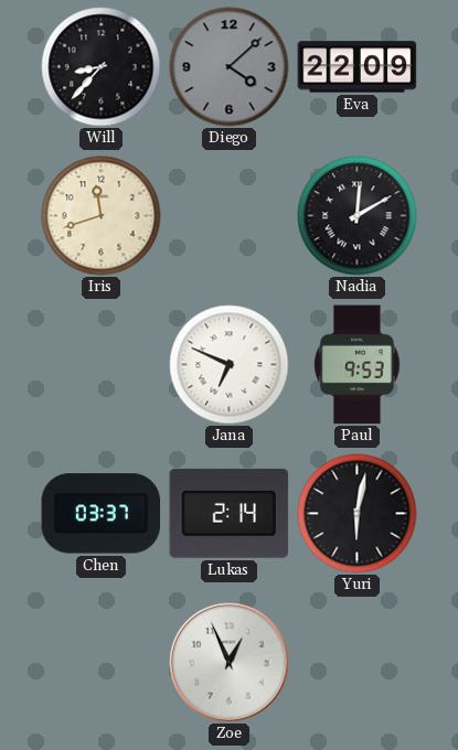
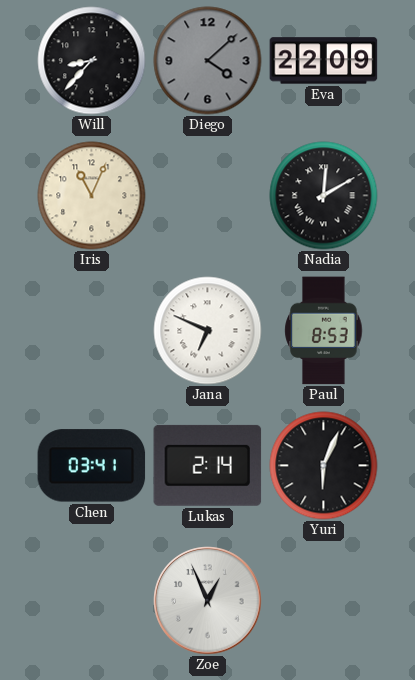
Iris: 11:42 -> 11:04 (92, 196)
Paul: 9:53 -> 8:53 (324, 331)
Chen: 03:37 -> 03:41 (92, 466)
Yuri: 6:02 -> 6:04 (324, 466)
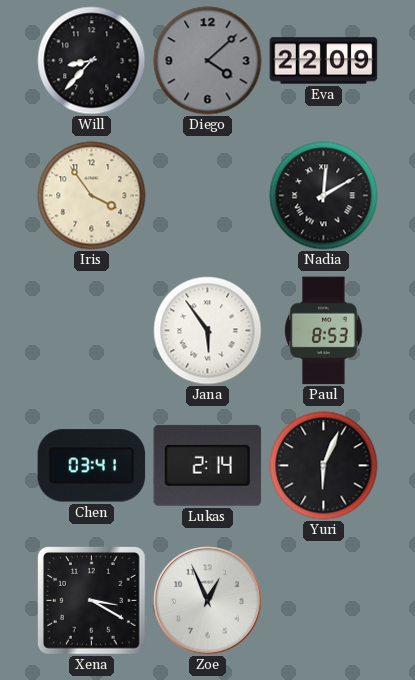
Iris: 11:04 -> 3:54 (92, 196)
Jana: 6:49 -> 5:54 (208, 331)
Xena: none -> 3:20 (92, 601)
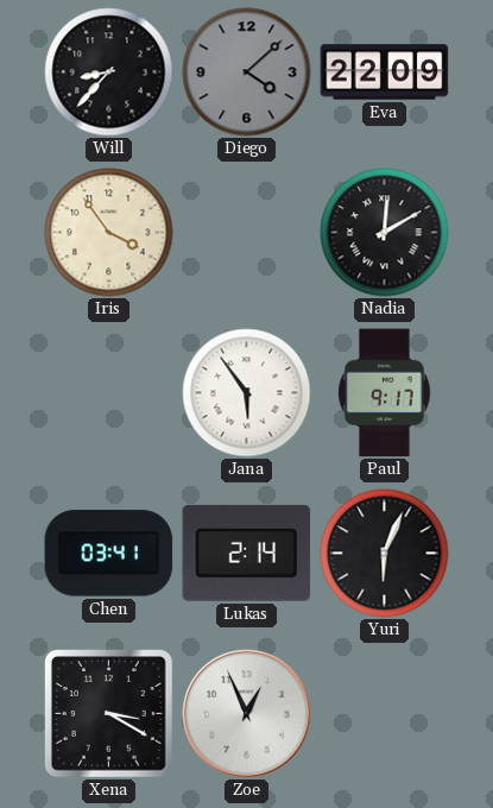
Paul: 8:53 -> 9:17 (385, 393)
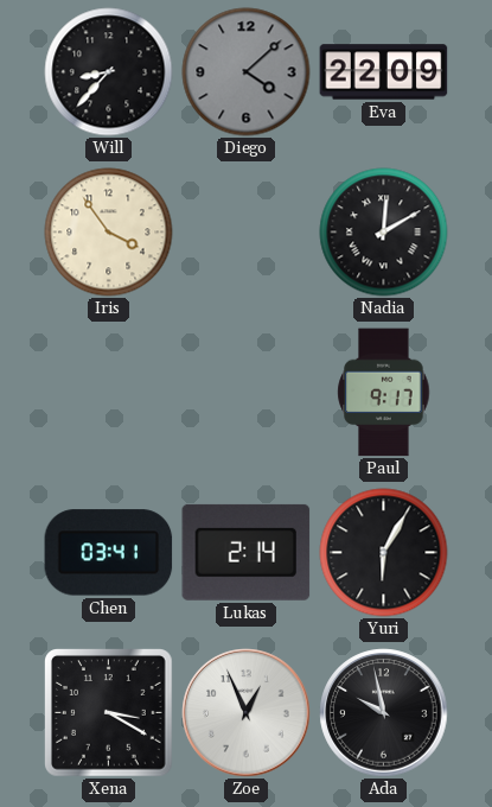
Jana: 5:54 -> none (247, 393)
Yuri: 6:04 -> 6:05 (384, 553)
Ada: none -> 9:58 (384, 713)
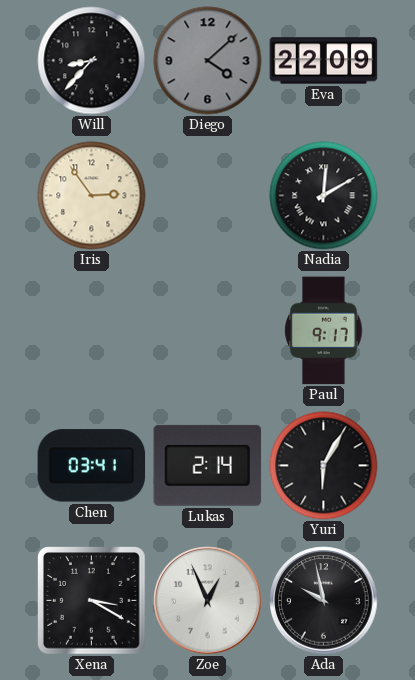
Iris: 3:54 -> 2:54 (92, 196)
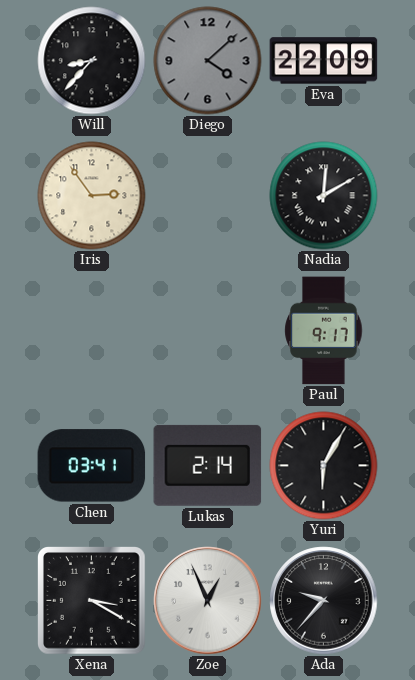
Ada: 9:58 -> 9:37 (324, 601)
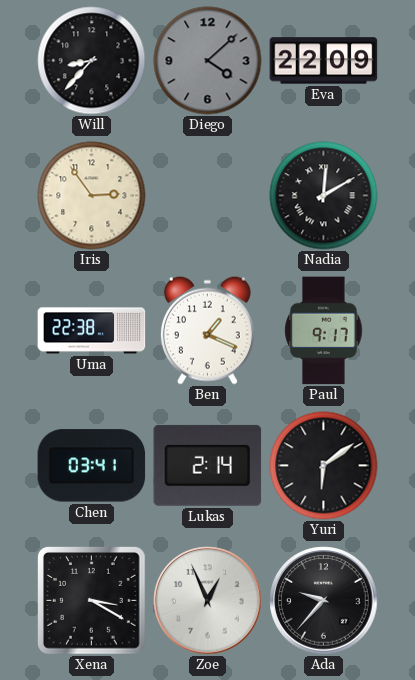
Uma: none -> 22:38 (92, 331)
Ben: none -> 1:19 (207, 330)
Yuri: 6:05 -> 6:09 (324, 466)
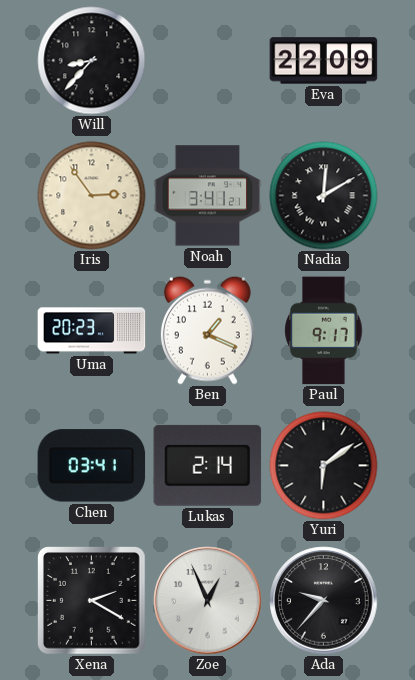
Diego: 4:08 -> none (208, 61)
Noah: none -> 3:41 (208, 196)
Uma: 22:38 -> 20:23 (92, 331)
Xena: 3:20 -> 2:20 (92, 601)
